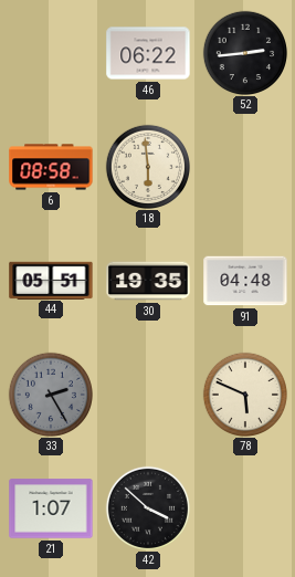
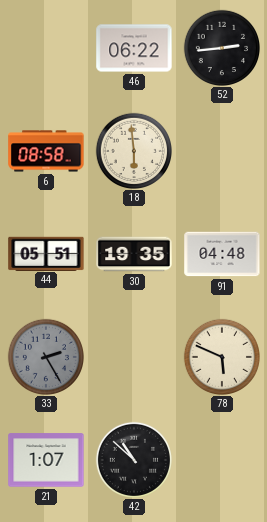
42: 3:52 -> 10:52 (133, 459)
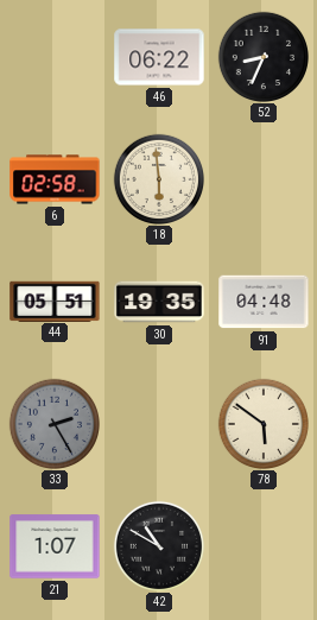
52: 2:44 -> 8:34 (262, 56)
6: 08:58 -> 02:58 (55, 179)
78: 5:49 -> 5:51 (262, 423)
42: 10:52 -> 10:50 (158, 545)
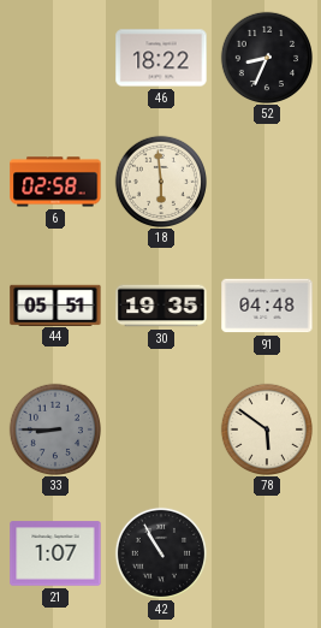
46: 06:22 -> 18:22 (161, 58)
33: 2:25 -> 8:45 (54, 428)
42: 10:50 -> 10:55 (160, 552)
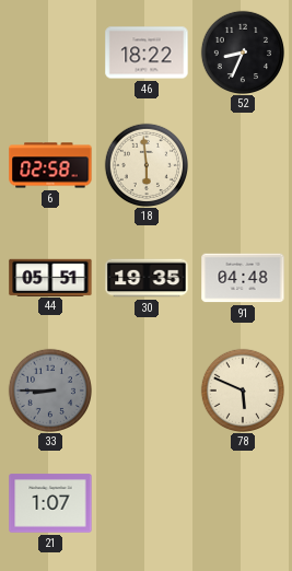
78: 5:51 -> 5:49 (242, 389)
42: 10:55 -> none (160, 552)
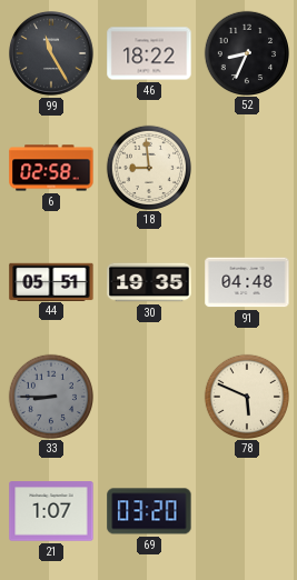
99: none -> 11:25 (52, 54)
18: 5:59 -> 8:59 (148, 167)
69: none -> 03:20 (149, 511)
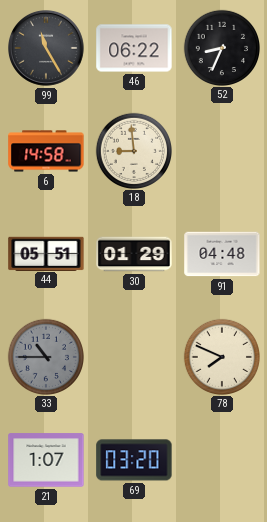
46: 18:22 -> 06:22 (134, 48)
6: 02:58 -> 14:58 (46, 151)
30: 19:35 -> 01:29 (134, 254)
33: 8:45 -> 10:45 (45, 356)
78: 5:49 -> 7:49 (221, 356)
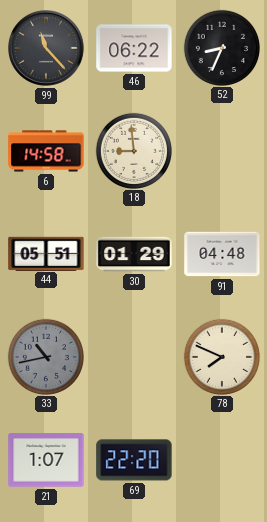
99: 11:25 -> 11:23 (47, 49)
33: 10:45 -> 10:43 (45, 356)
69: 03:20 -> 22:20 (134, 460)
